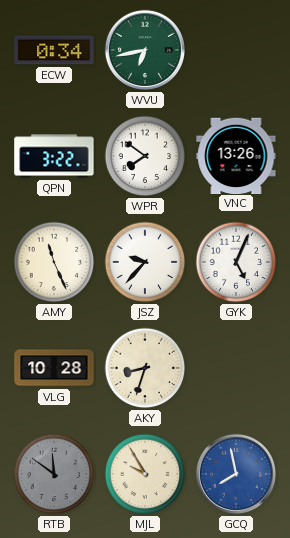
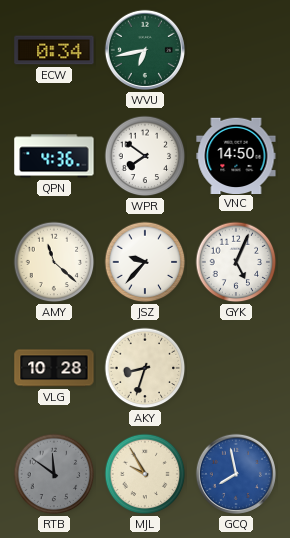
QPN: 3:22 -> 4:36 (54, 156)
VNC: 13:26 -> 14:50 (236, 155)
AMY: 11:26 -> 11:22 (54, 262)
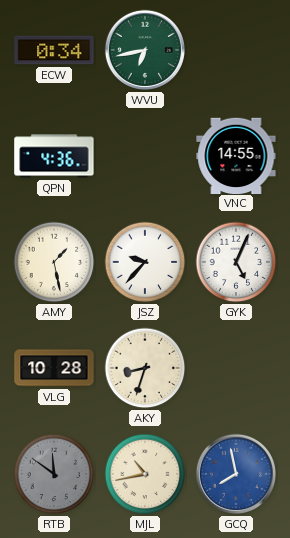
WPR: 7:51 -> none (145, 156)
VNC: 14:50 -> 14:55 (236, 155)
AMY: 11:22 -> 1:28 (54, 262)
MJL: 9:55 -> 10:43 (145, 474)
